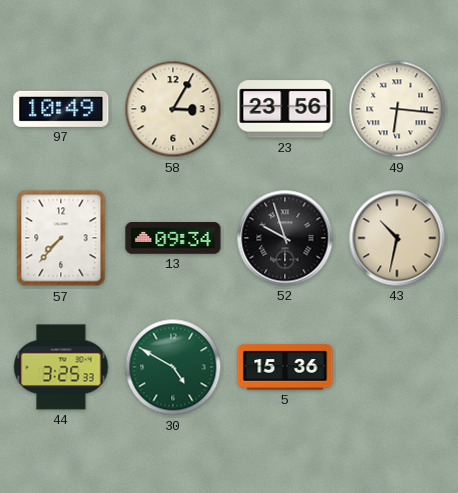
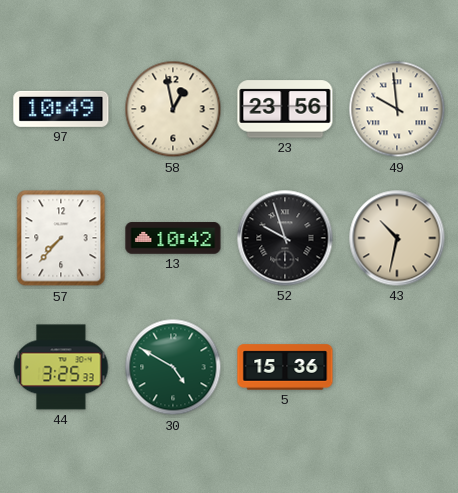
58: 3:05 -> 12:58 (173, 109)
49: 6:16 -> 9:59 (397, 109)
13: 09:34 -> 10:42 (173, 238)
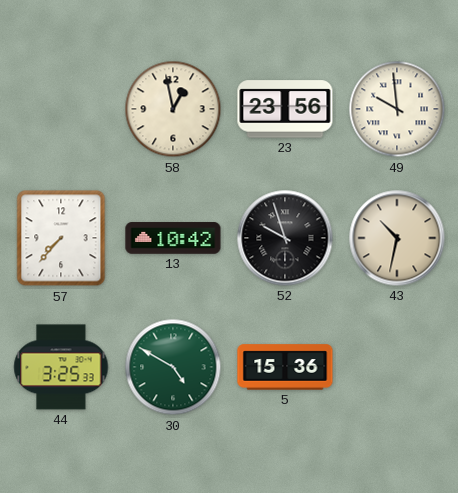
97: 10:49 -> none (61, 109)
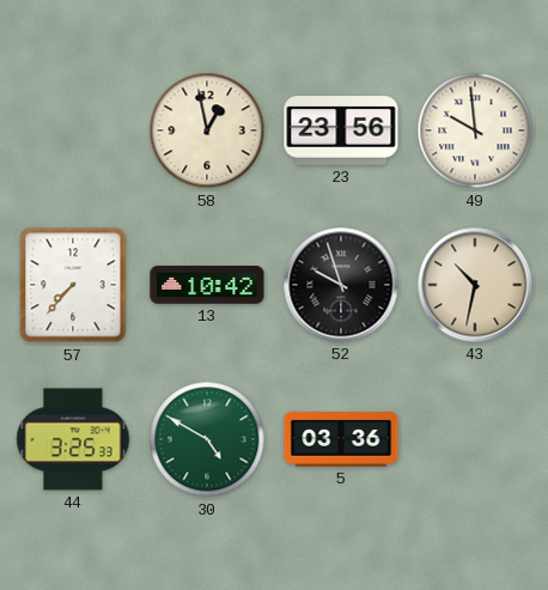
5: 15:36 -> 03:36 (341, 439)
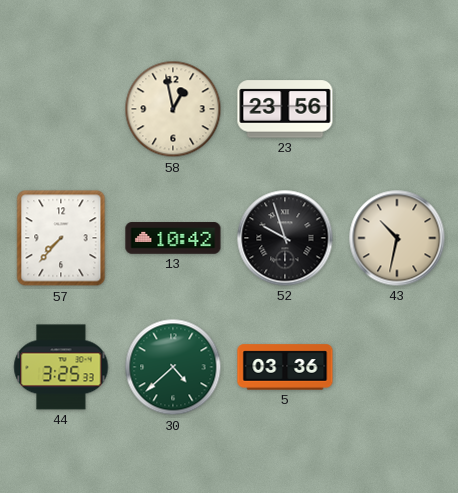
49: 9:59 -> none (475, 130)
30: 4:50 -> 4:38 (173, 367)
